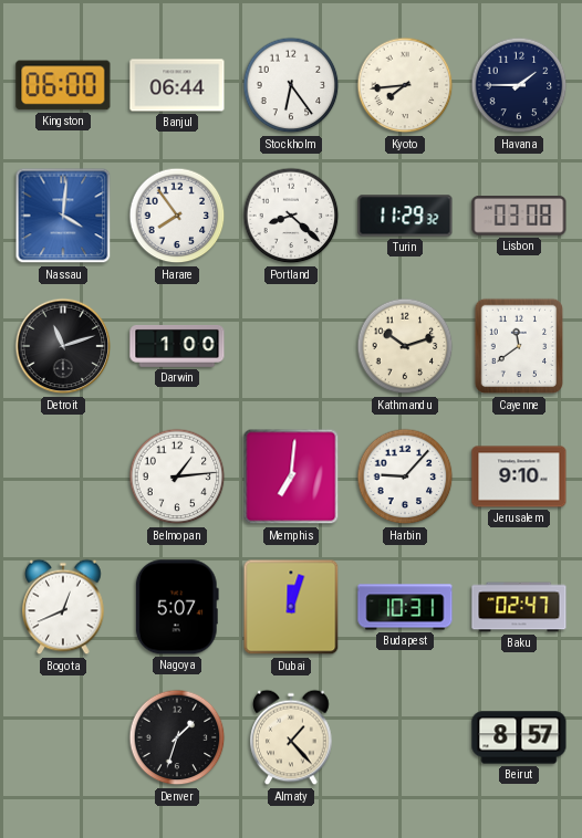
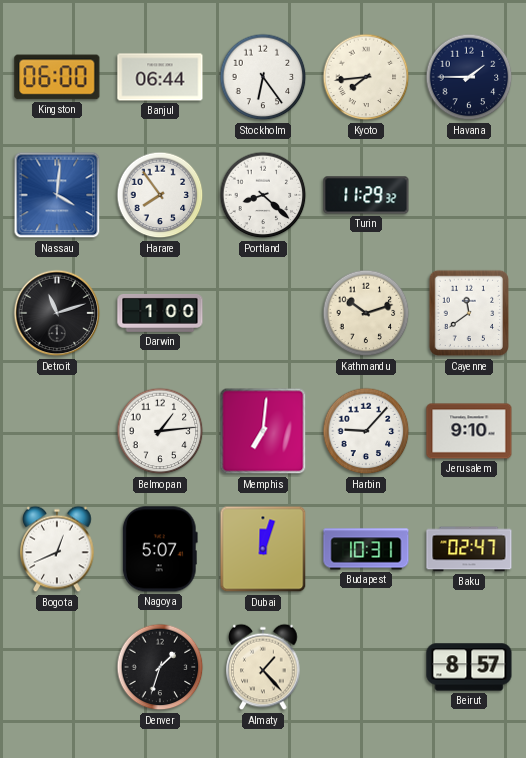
Lisbon: 03:08 -> none (519, 217)
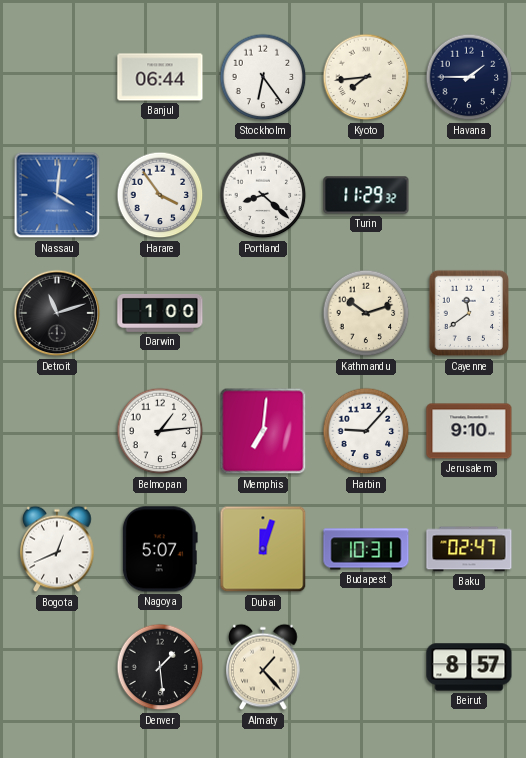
Kingston: 06:00 -> none (57, 77)
Harare: 7:54 -> 3:54 (160, 195)
Denver: 1:33 -> 1:29 (160, 667)
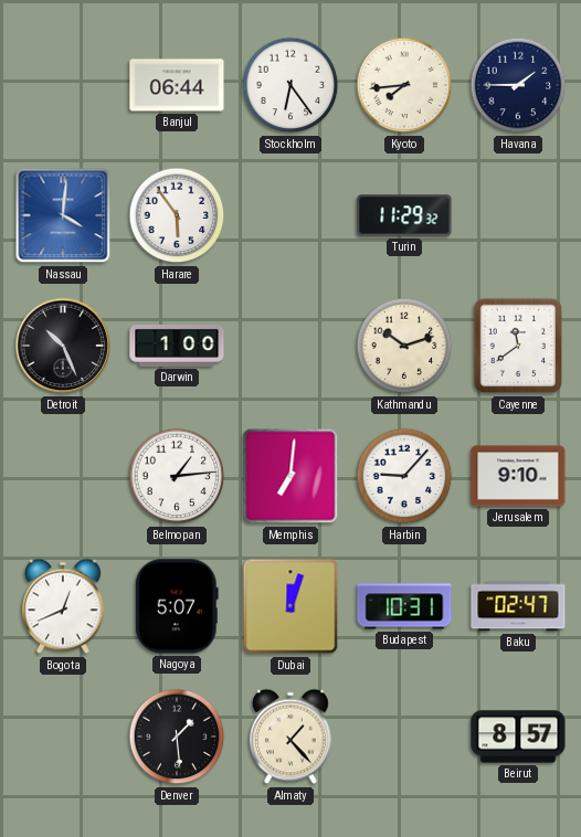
Harare: 3:54 -> 5:54 (177, 215)
Portland: 8:22 -> none (263, 195)
Detroit: 11:12 -> 10:26 (63, 346)
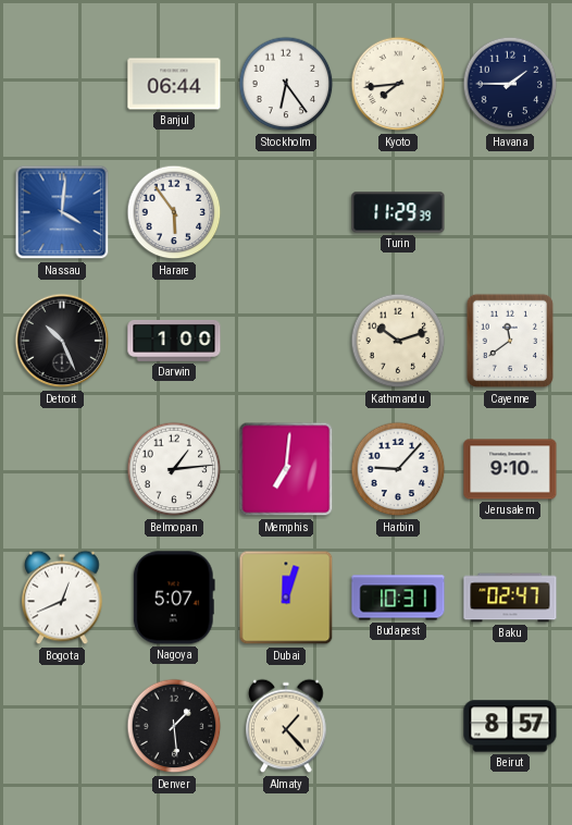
Turin: 11:29:32 -> 11:29:39 (398, 212)
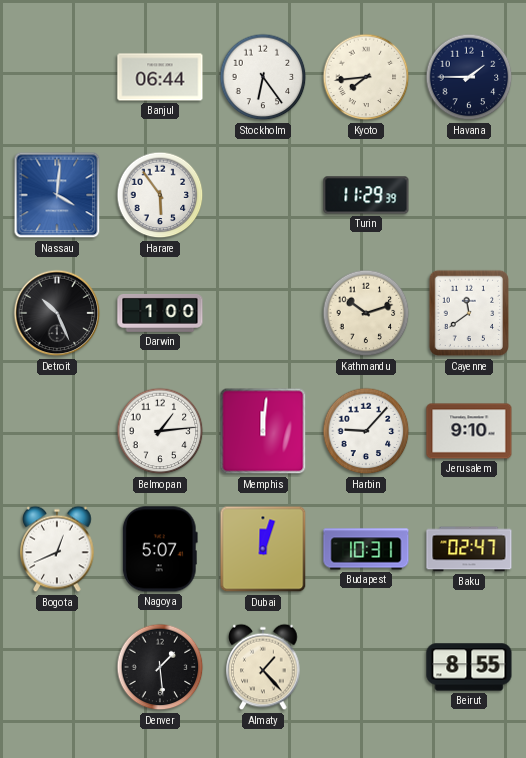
Memphis: 7:01 -> 12:01 (263, 431)
Beirut: 8:57 -> 8:55 (469, 667)
